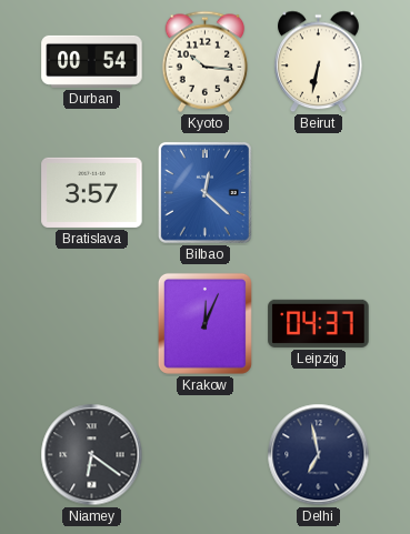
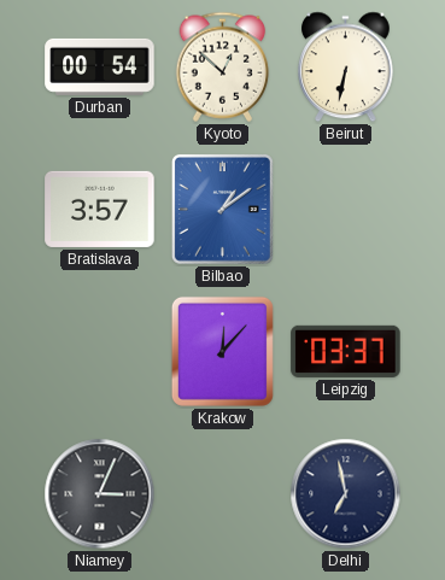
Kyoto: 10:16 -> 12:52 (223, 66)
Bilbao: 12:22 -> 1:09 (222, 209)
Krakow: 12:04 -> 12:07 (222, 351)
Leipzig: 04:37 -> 03:37 (346, 351)
Niamey: 6:21 -> 3:04 (100, 494)
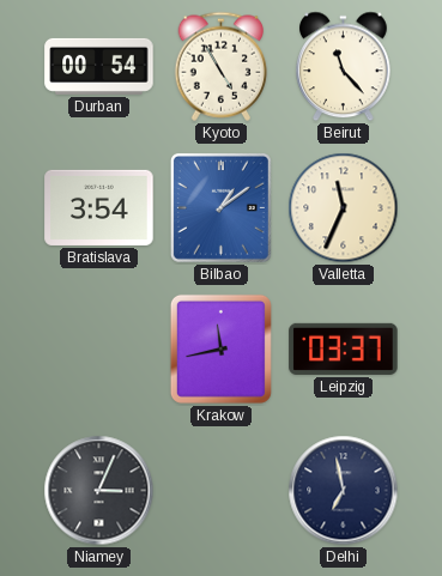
Kyoto: 12:52 -> 4:55 (222, 66)
Beirut: 6:32 -> 11:23 (344, 67)
Bratislava: 3:57 -> 3:54 (99, 207)
Valletta: none -> 11:34 (344, 208)
Krakow: 12:07 -> 11:43 (220, 348)
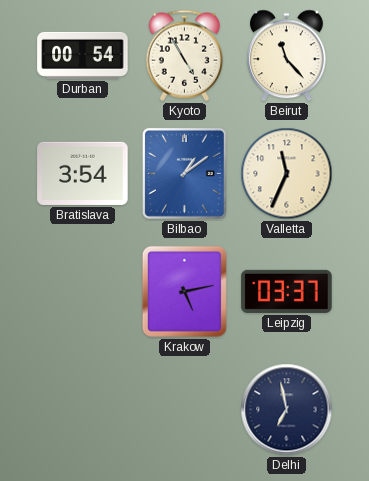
Krakow: 11:43 -> 5:13 (184, 291)
Niamey: 3:04 -> none (99, 491)
